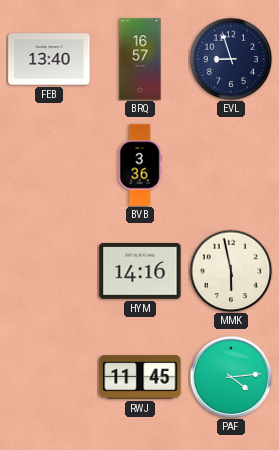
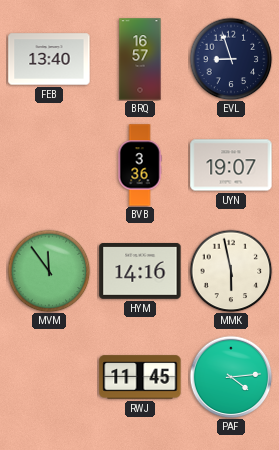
UYN: none -> 19:07 (231, 165)
MVM: none -> 11:54 (49, 271)
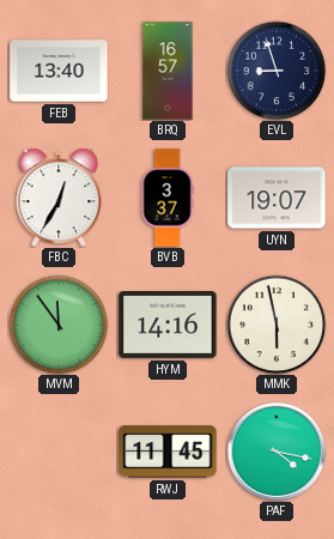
FBC: none -> 12:35 (59, 196)
BVB: 3:36 -> 3:37 (168, 198)
PAF: 4:14 -> 4:17 (277, 452)
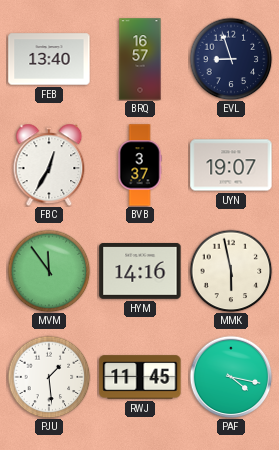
PJU: none -> 1:29 (49, 377)
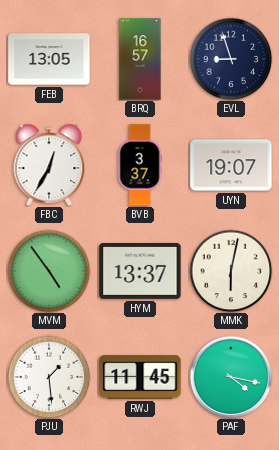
FEB: 13:40 -> 13:05 (49, 59)
MVM: 11:54 -> 4:54 (49, 271)
HYM: 14:16 -> 13:37 (140, 272)
MMK: 5:58 -> 6:02 (231, 271)
